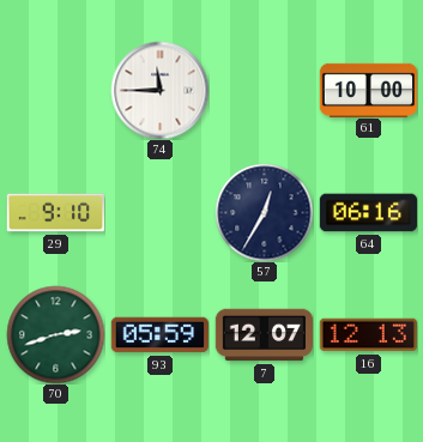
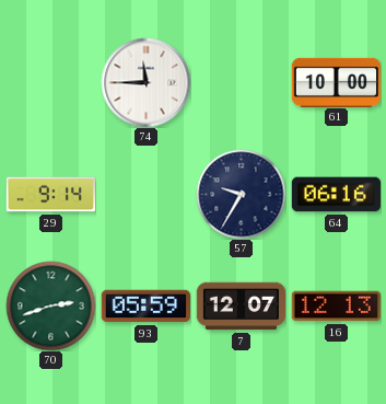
29: 9:10 -> 9:14 (50, 195)
57: 12:35 -> 9:35 (241, 194)
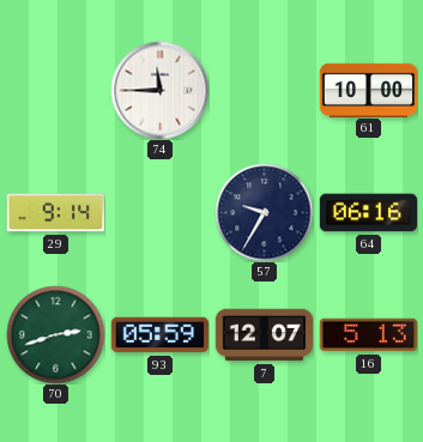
16: 12:13 -> 5:13 (368, 335)
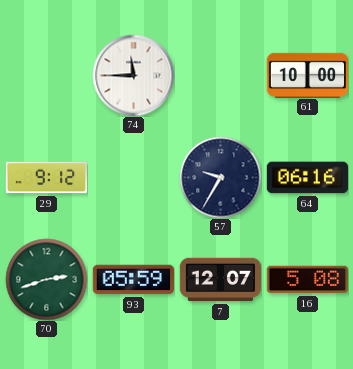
29: 9:14 -> 9:12 (46, 178)
16: 5:13 -> 5:08 (307, 280)
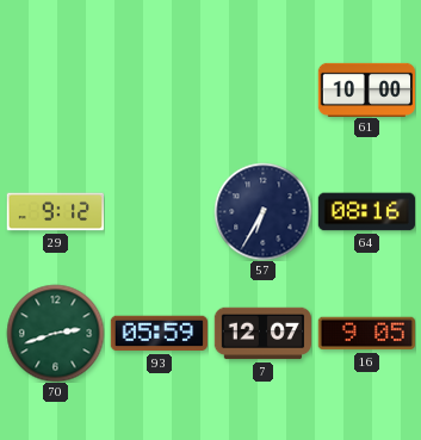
74: 11:45 -> none (133, 75)
57: 9:35 -> 6:35 (262, 211)
64: 06:16 -> 08:16 (366, 212)
16: 5:08 -> 9:05 (366, 334)
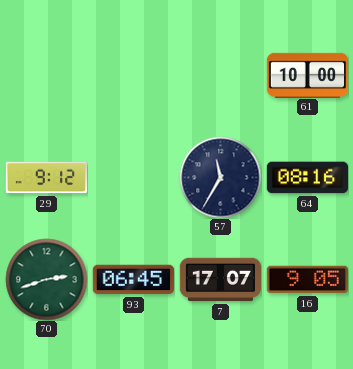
57: 6:35 -> 11:35 (220, 177)
93: 05:59 -> 06:45 (133, 280)
7: 12:07 -> 17:07 (220, 280)
